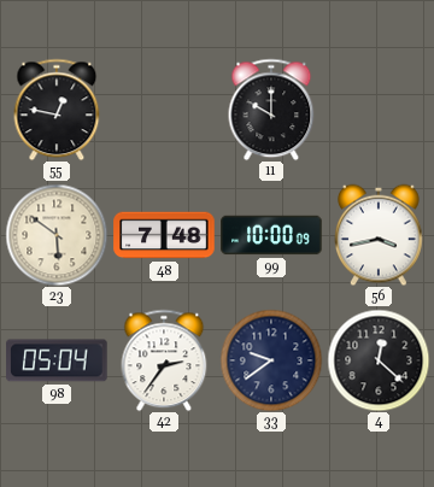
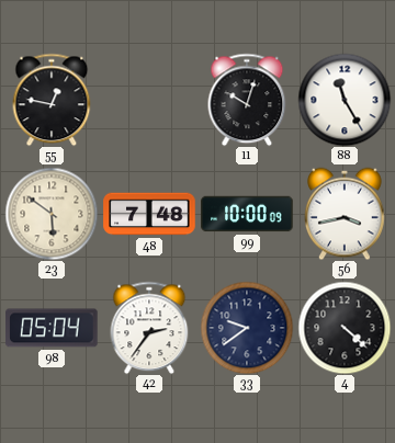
11: 10:00 -> 10:03 (247, 100)
88: none -> 11:25 (345, 100)
4: 12:22 -> 4:22 (345, 328)
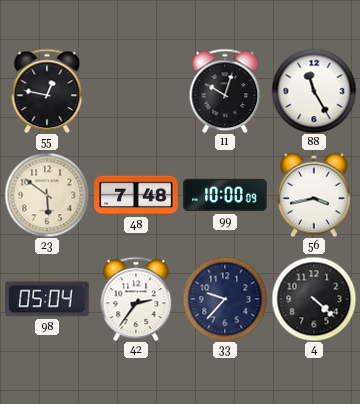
33: 9:39 -> 9:37 (225, 299)
